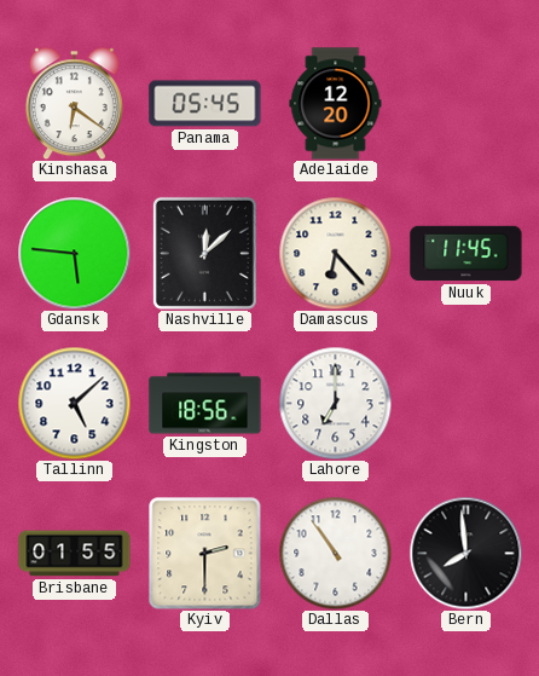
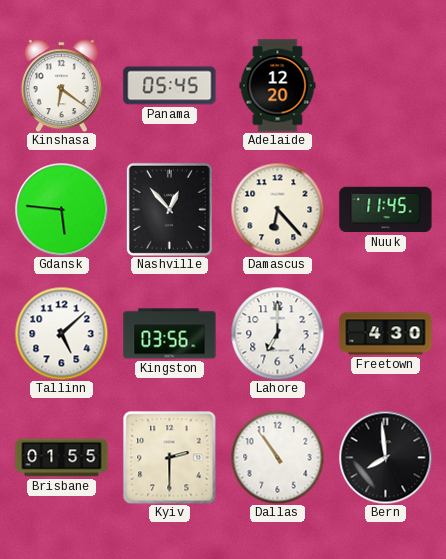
Nashville: 12:08 -> 12:53 (169, 209)
Kingston: 18:56 -> 03:56 (170, 334)
Freetown: none -> 4:30 (386, 334)
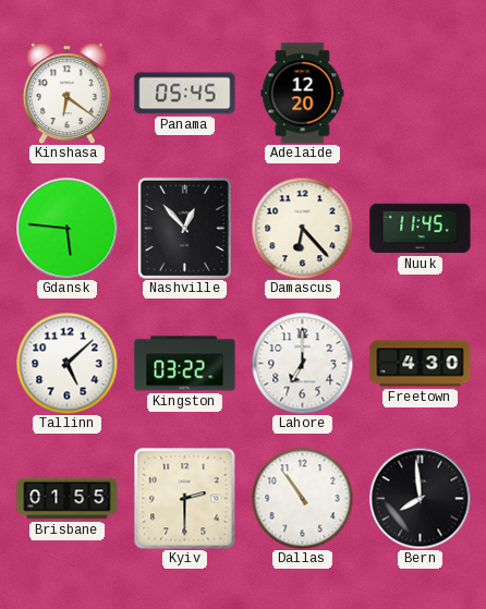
Kingston: 03:56 -> 03:22 (185, 364)
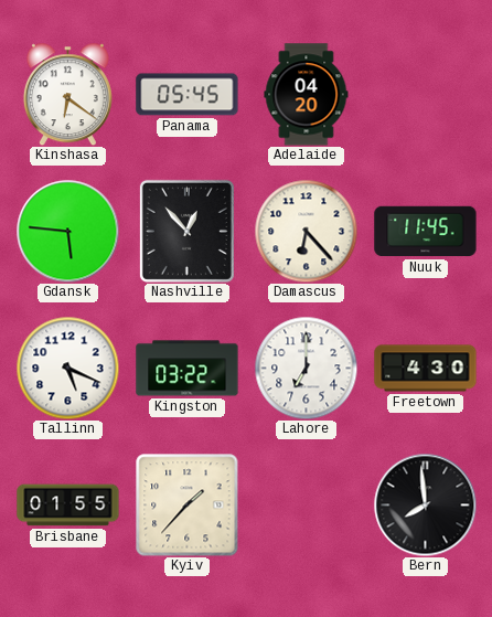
Adelaide: 12:20 -> 04:20 (307, 95)
Tallinn: 5:08 -> 5:19 (67, 368)
Kyiv: 2:30 -> 1:37 (186, 504)
Dallas: 10:54 -> none (302, 498)
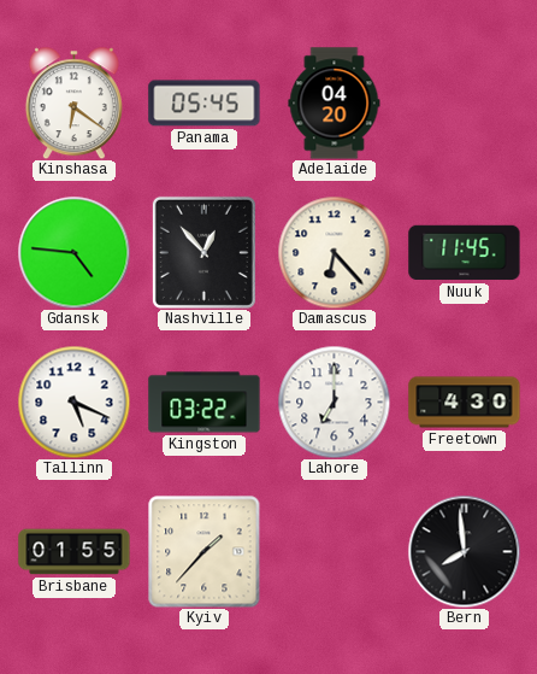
Gdansk: 5:46 -> 4:46 (73, 252)
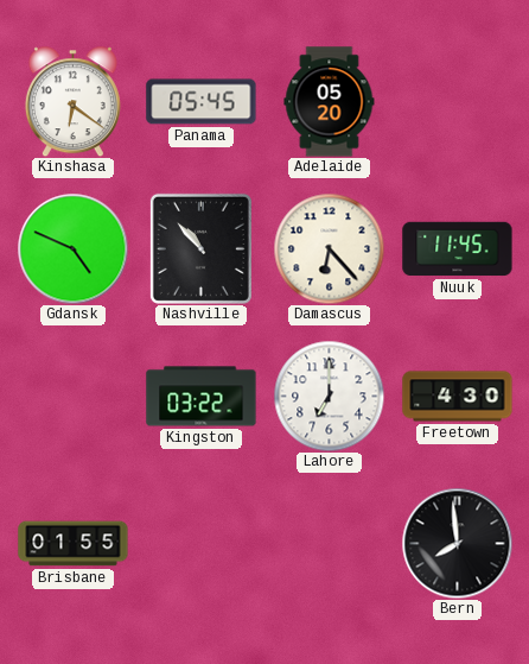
Adelaide: 04:20 -> 05:20 (330, 102)
Gdansk: 4:46 -> 4:49 (72, 248)
Nashville: 12:53 -> 10:53 (200, 248)
Tallinn: 5:19 -> none (73, 402)
Kyiv: 1:37 -> none (203, 551)
